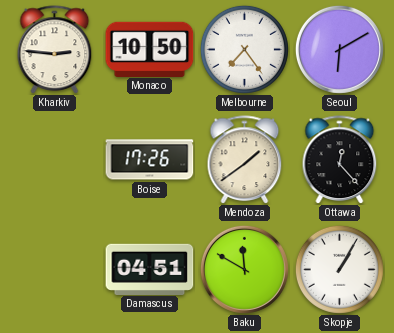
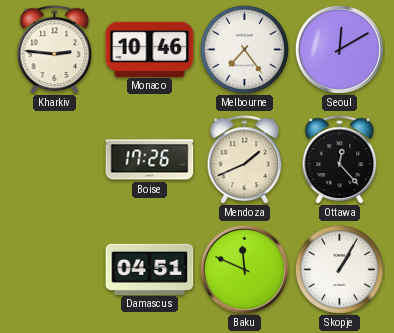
Monaco: 10:50 -> 10:46 (150, 49)
Seoul: 6:10 -> 12:10 (339, 49)
Mendoza: 1:39 -> 1:41 (245, 159)
Baku: 11:50 -> 11:49 (244, 269)
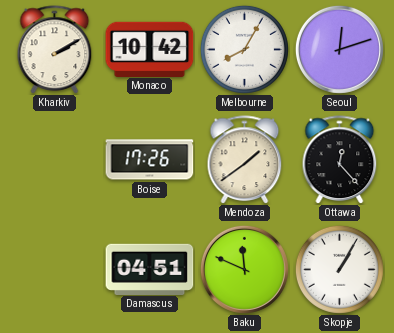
Kharkiv: 2:46 -> 2:10 (55, 49)
Monaco: 10:46 -> 10:42 (150, 49)
Melbourne: 7:24 -> 8:05 (244, 49)
Seoul: 12:10 -> 12:12 (339, 49)
Mendoza: 1:41 -> 1:39 (245, 159)
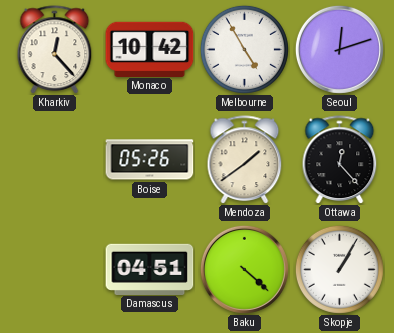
Kharkiv: 2:10 -> 12:23 (55, 49)
Melbourne: 8:05 -> 4:55 (244, 49)
Boise: 17:26 -> 05:26 (150, 160)
Baku: 11:49 -> 4:22 (244, 269)
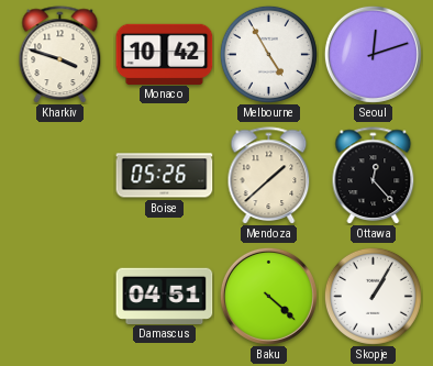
Kharkiv: 12:23 -> 3:48 (60, 54)
Mendoza: 1:39 -> 1:38 (269, 175)
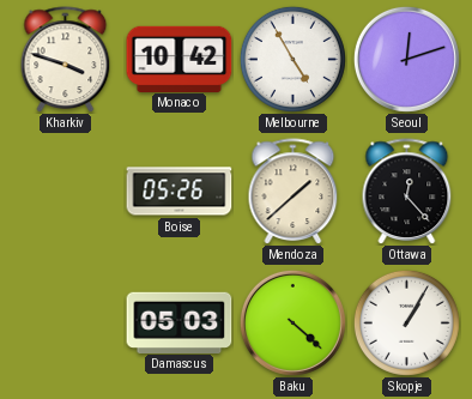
Damascus: 04:51 -> 05:03 (180, 322)
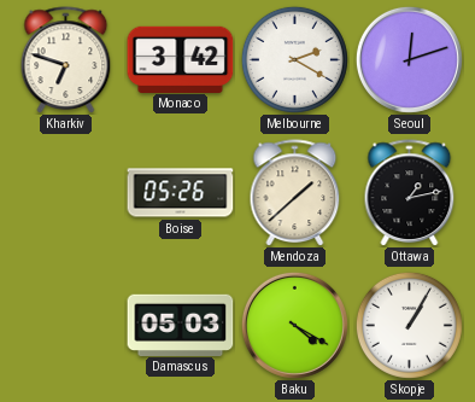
Kharkiv: 3:48 -> 6:48 (66, 59)
Monaco: 10:42 -> 3:42 (181, 59)
Melbourne: 4:55 -> 2:20 (294, 59)
Ottawa: 12:23 -> 1:13 (410, 192)
Baku: 4:22 -> 4:20 (294, 325)
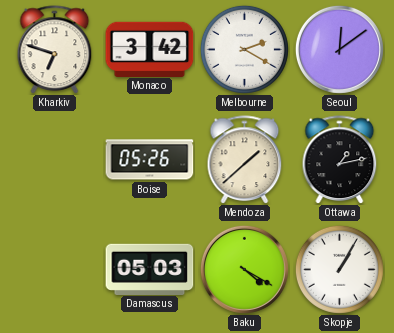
Seoul: 12:12 -> 12:09 (339, 49)
